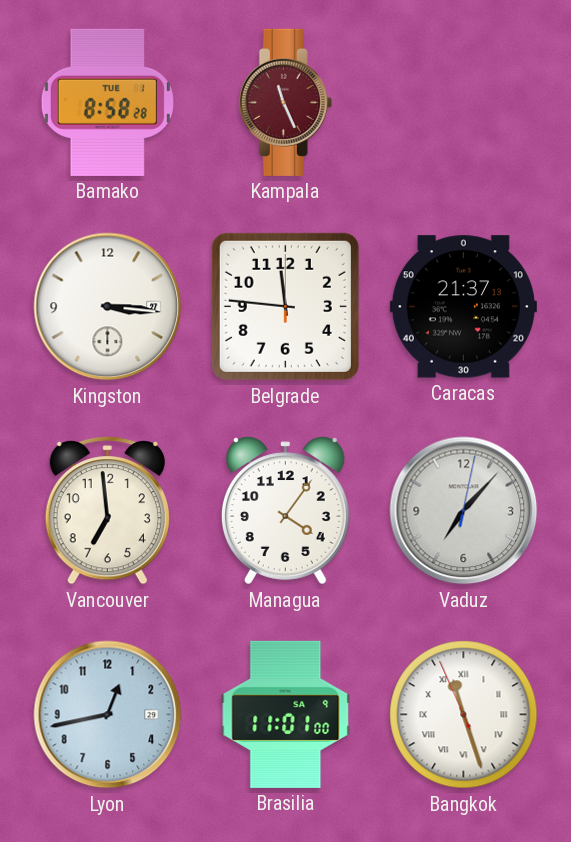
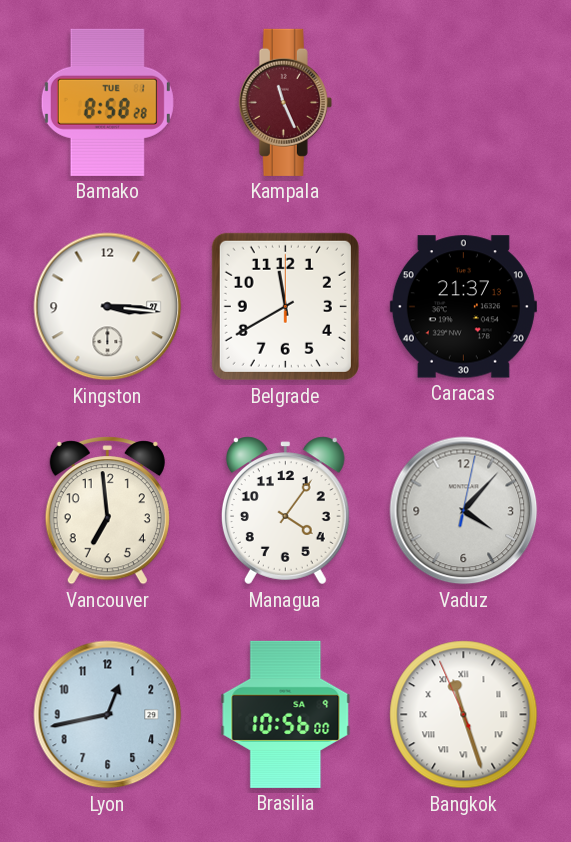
Belgrade: 11:46 -> 11:40 (285, 306)
Vaduz: 7:07 -> 4:07 (464, 511)
Brasilia: 11:01 -> 10:56 (286, 714)
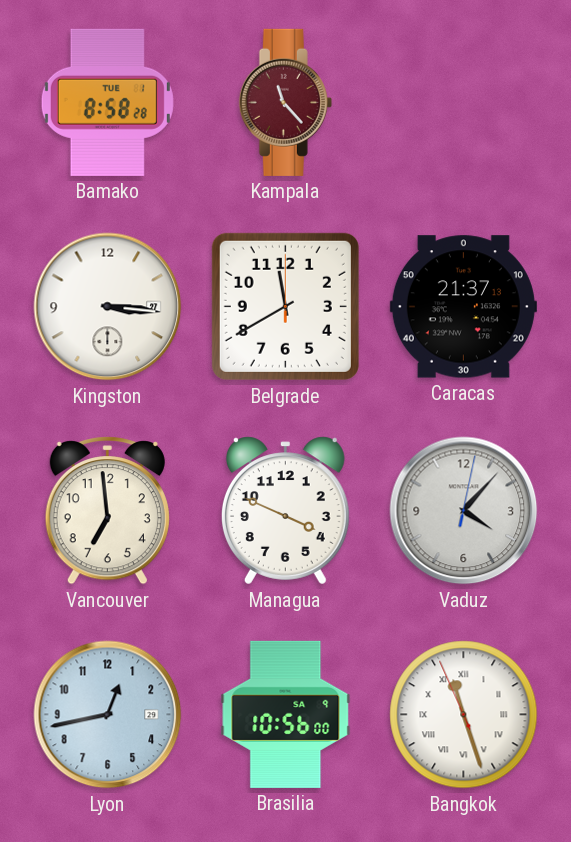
Kampala: 11:26 -> 11:23 (285, 102)
Managua: 4:06 -> 3:49 (285, 511)
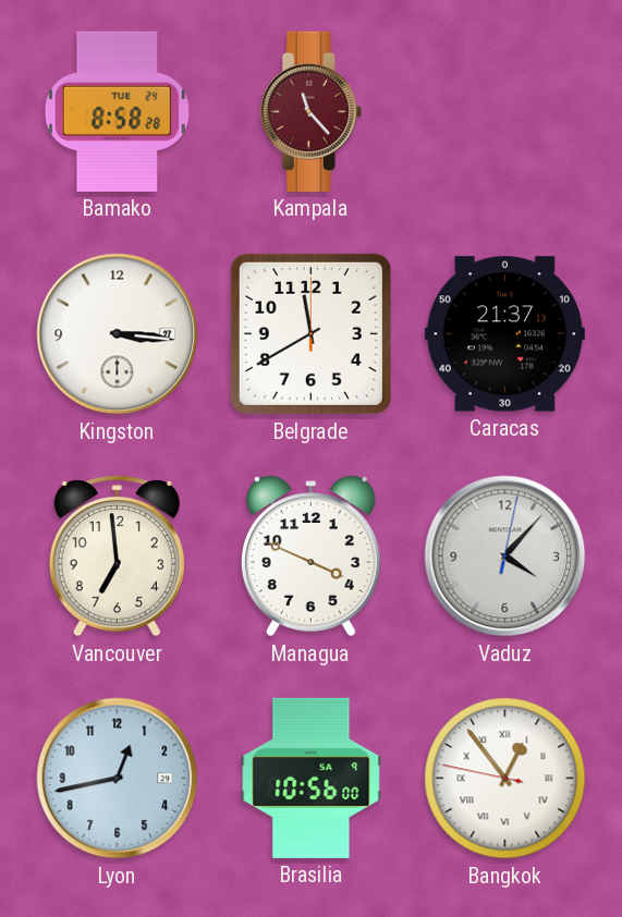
Bamako date: TUE 1 -> TUE 24 (117, 111)
Bangkok: 11:26 -> 12:53 (505, 779)
